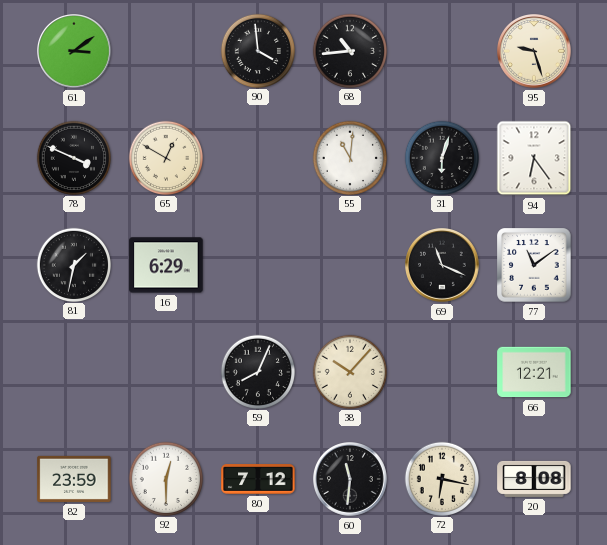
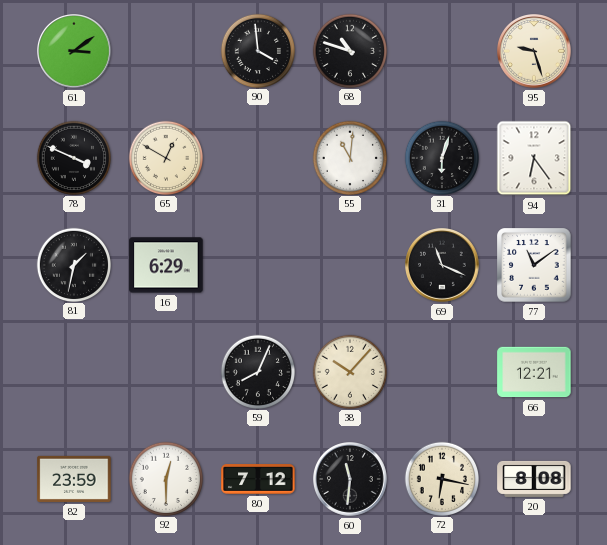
68: 10:44 -> 10:48 (349, 50)
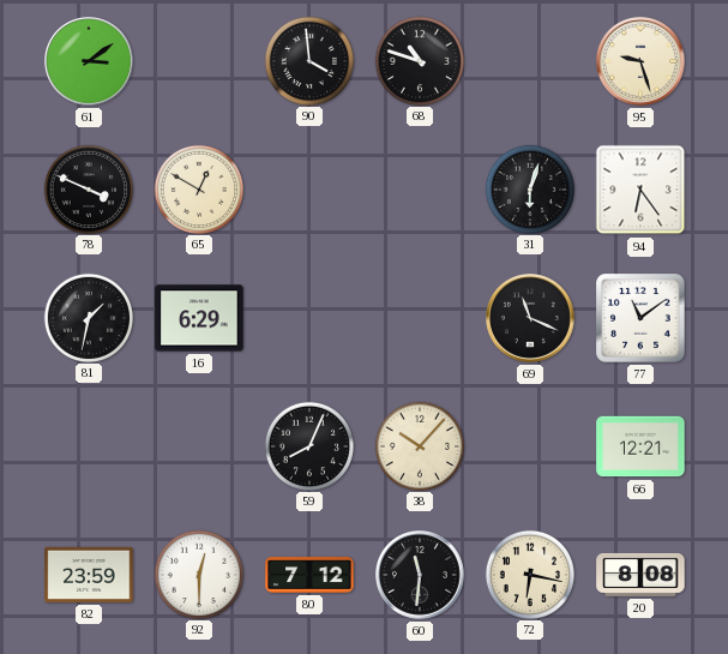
55: 11:01 -> none (349, 157)
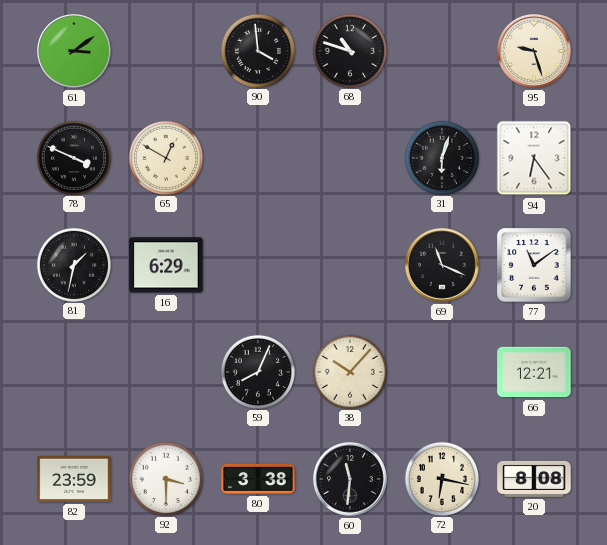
92: 12:30 -> 3:30 (165, 478)
80: 7:12 -> 3:38 (258, 479)
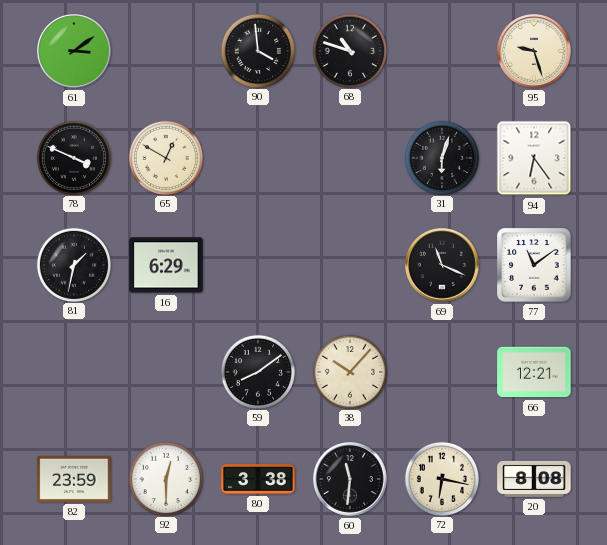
59: 8:04 -> 8:09 (257, 371)
92: 3:30 -> 12:30 (165, 478)
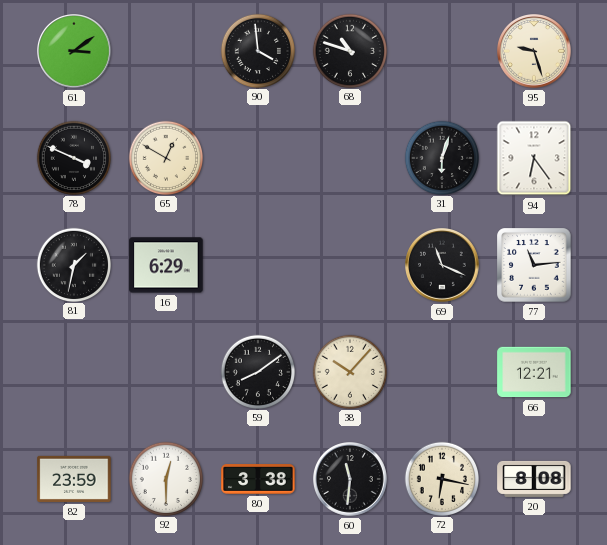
77: 11:09 -> 11:14 (534, 265)
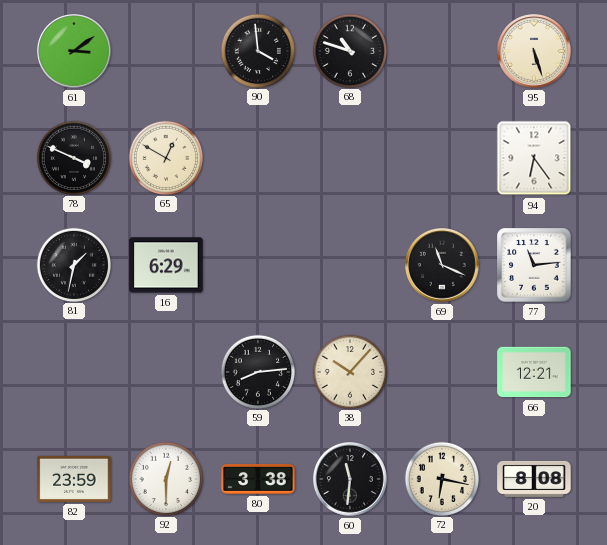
95: 9:27 -> 5:27 (535, 52)
31: 6:03 -> none (441, 157)
59: 8:09 -> 8:14 (257, 371)
